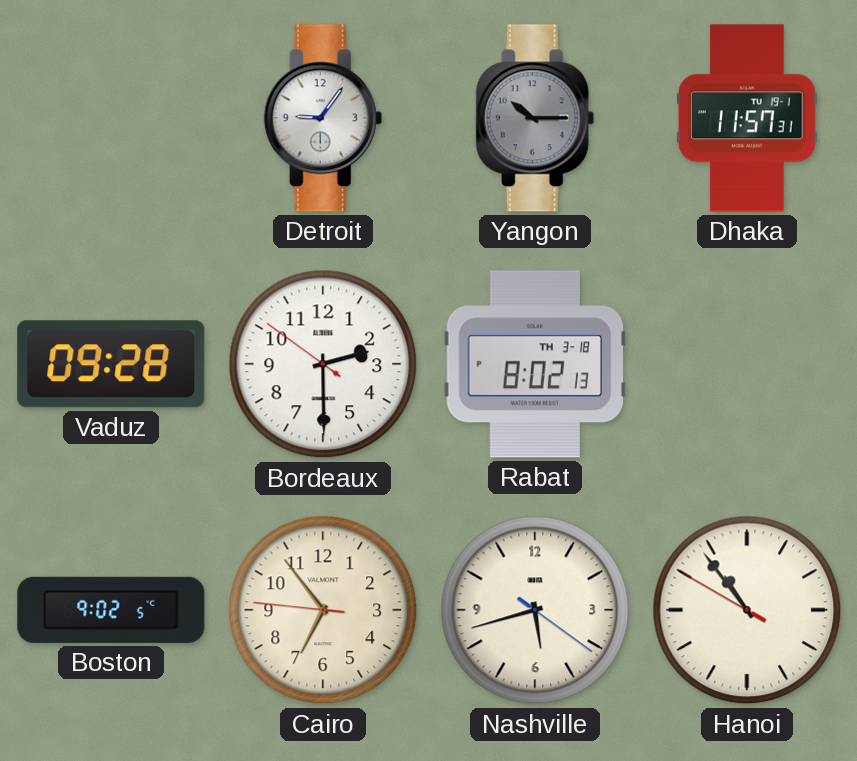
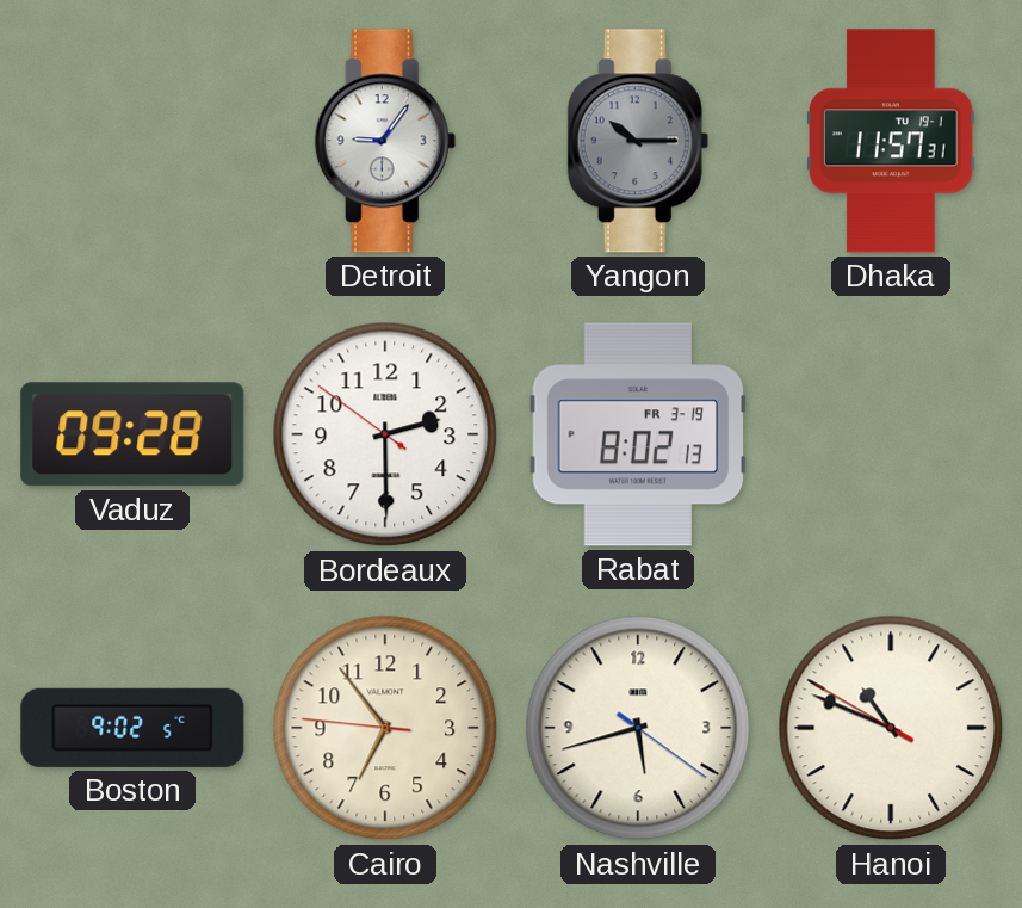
Rabat date: TH 3-18 -> FR 3-19 (638, 434)
Hanoi: 10:53 -> 10:48 (891, 728)
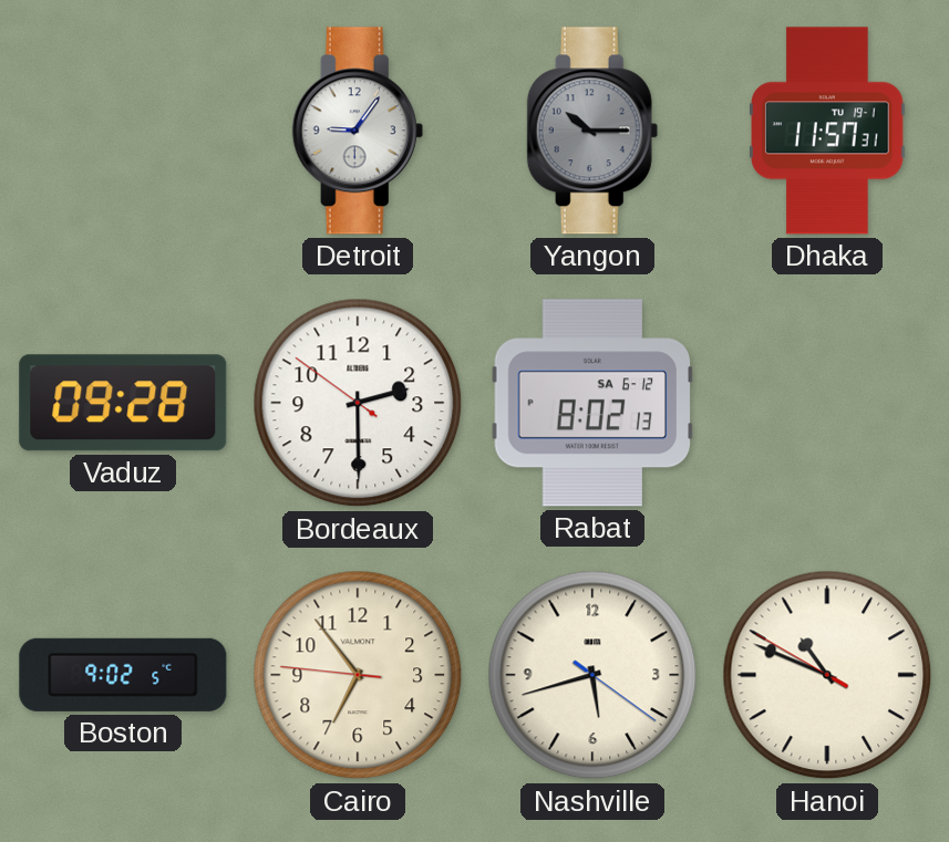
Rabat date: FR 3-19 -> SA 6-12 (592, 403)
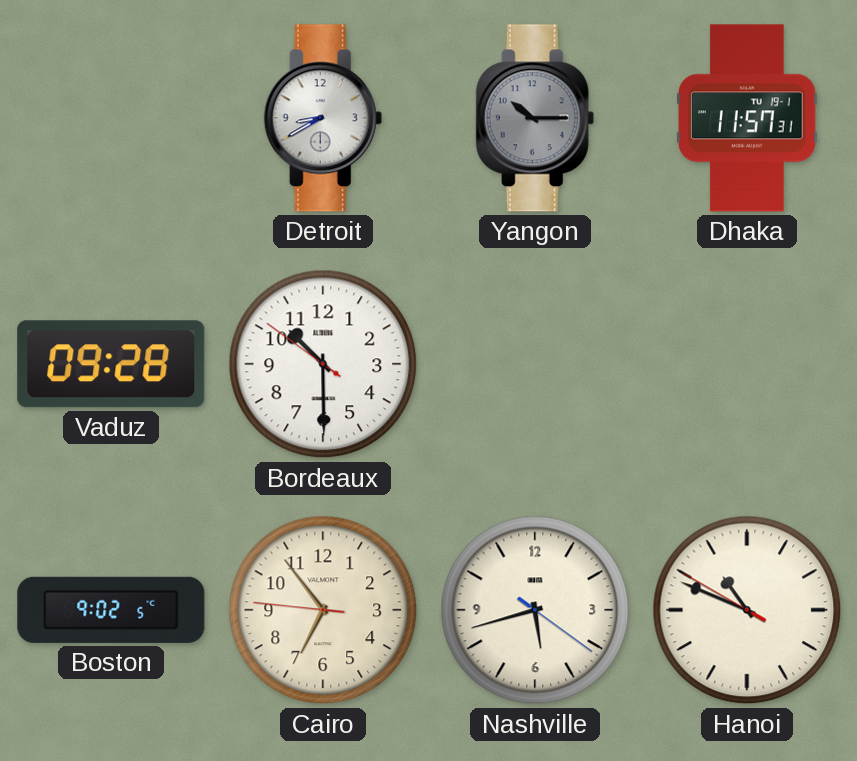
Detroit: 9:06 -> 8:40 (323, 118)
Bordeaux: 2:29 -> 10:29 (323, 364)
Rabat: 8:02 -> none (592, 403)
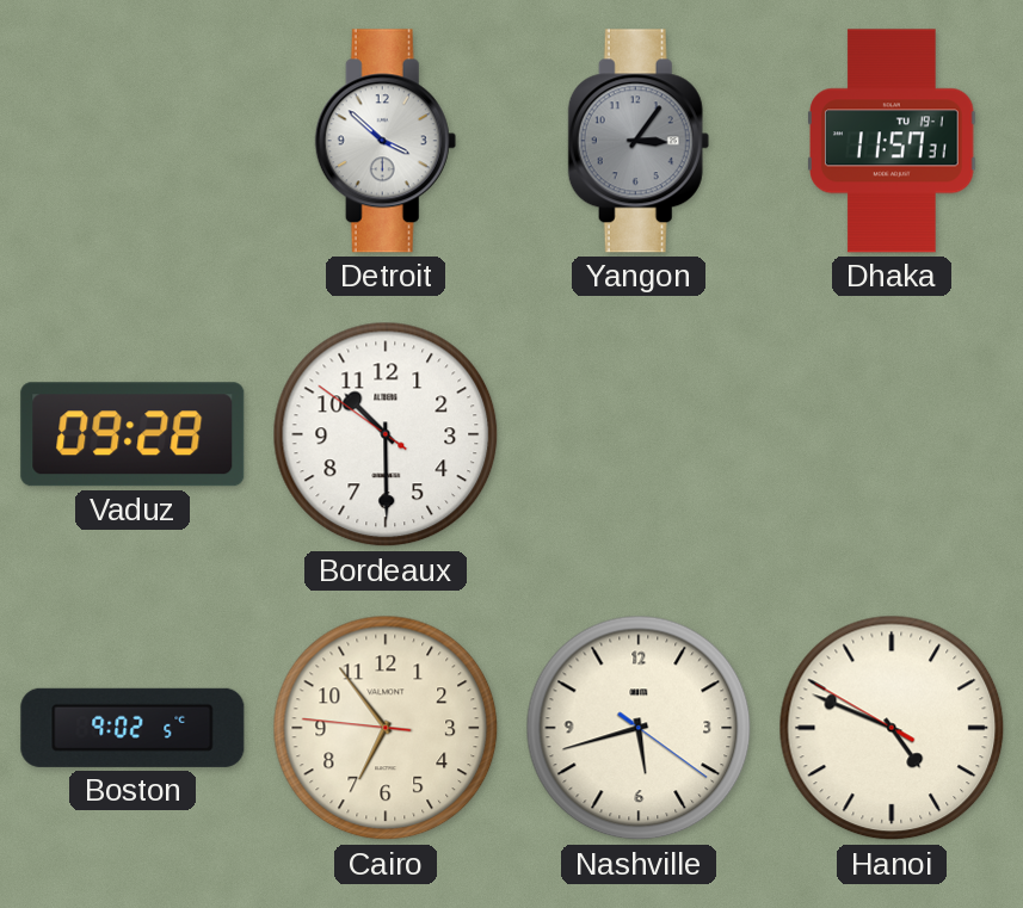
Detroit: 8:40 -> 3:52 (386, 141)
Yangon: 10:15 -> 3:06 (639, 141)
Hanoi: 10:48 -> 4:48 (892, 728)
